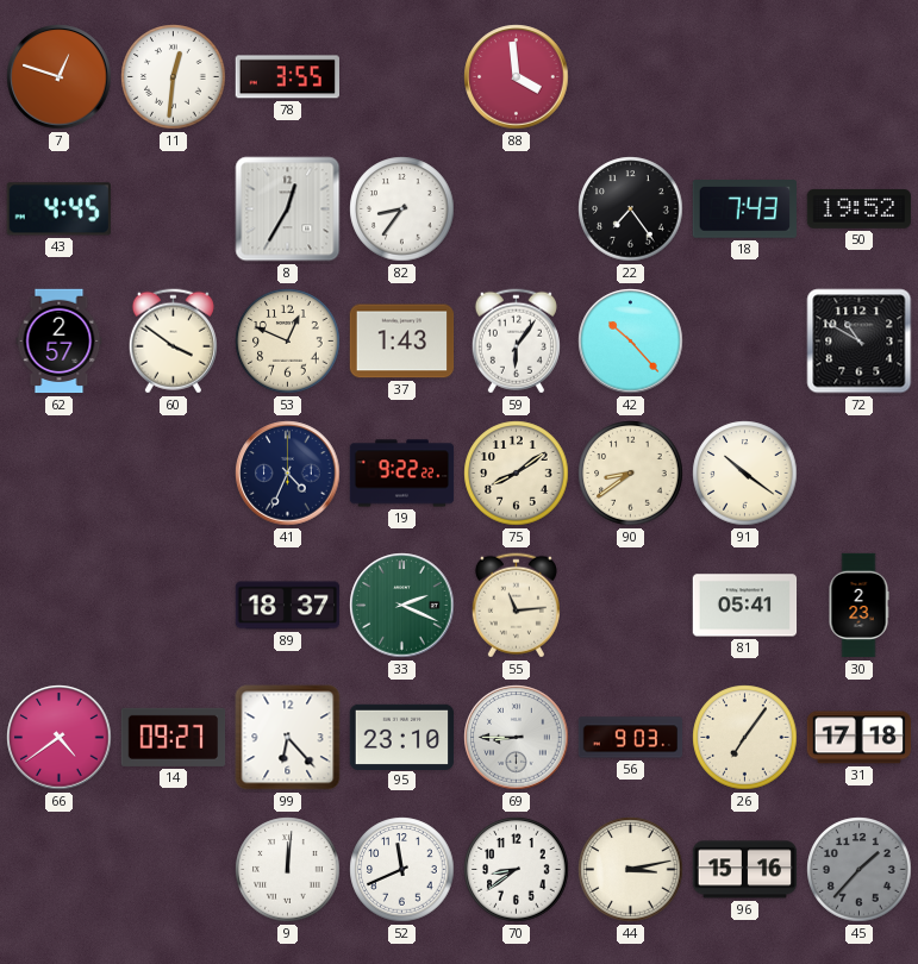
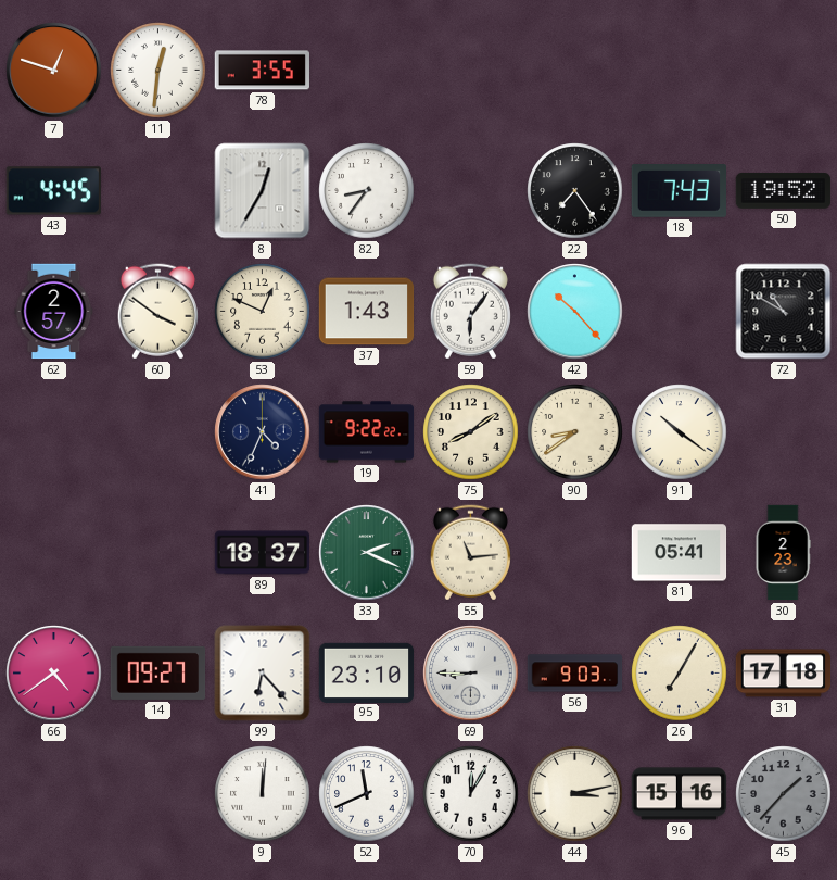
88: 3:59 -> none (517, 77)
26: 7:06 -> 7:05 (680, 674)
70: 8:39 -> 12:05 (471, 794)
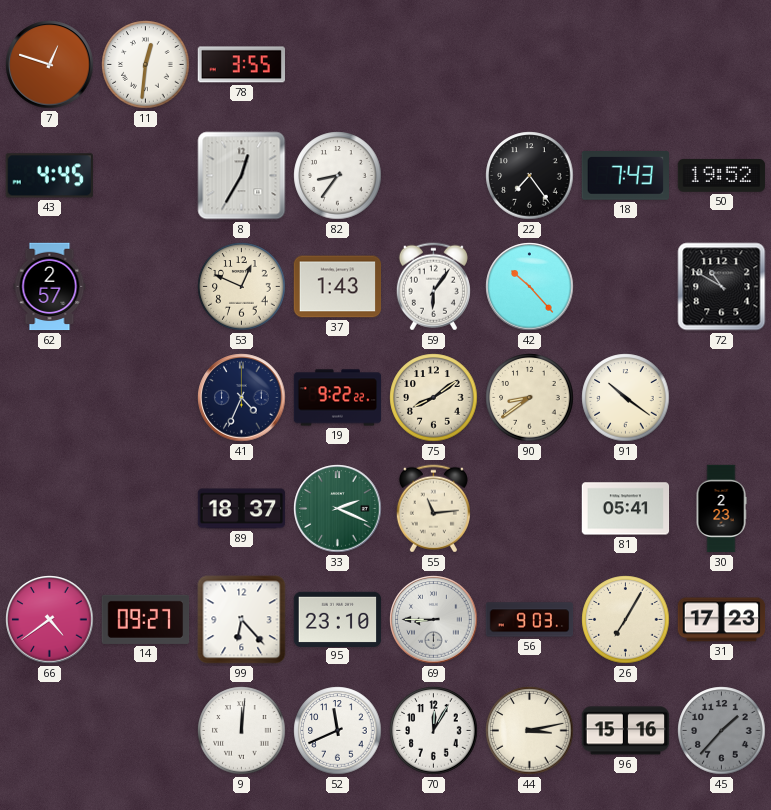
60: 3:51 -> none (157, 312)
31: 17:18 -> 17:23 (722, 620)
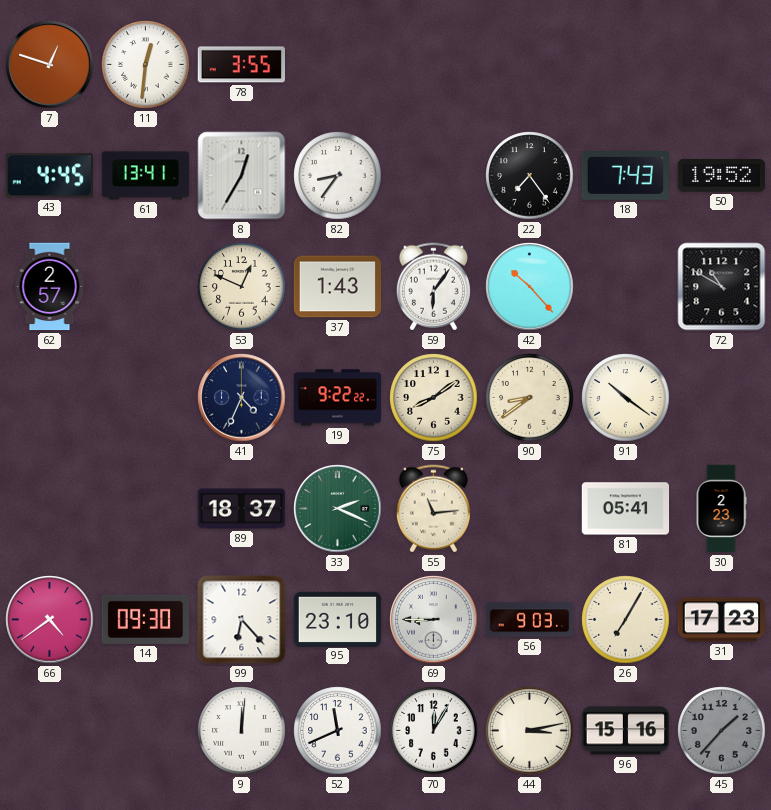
61: none -> 13:41 (146, 176)
14: 09:27 -> 09:30 (146, 619)
